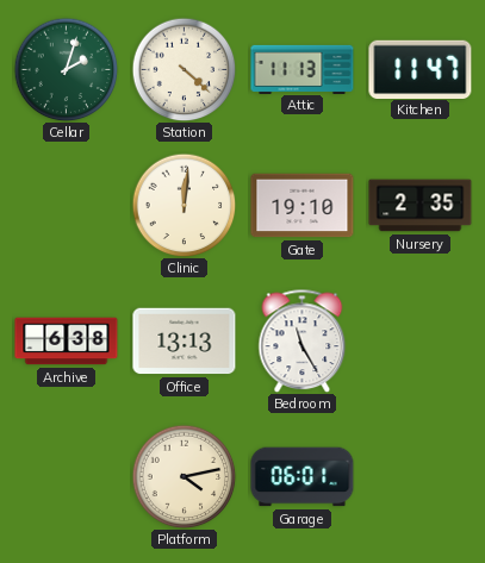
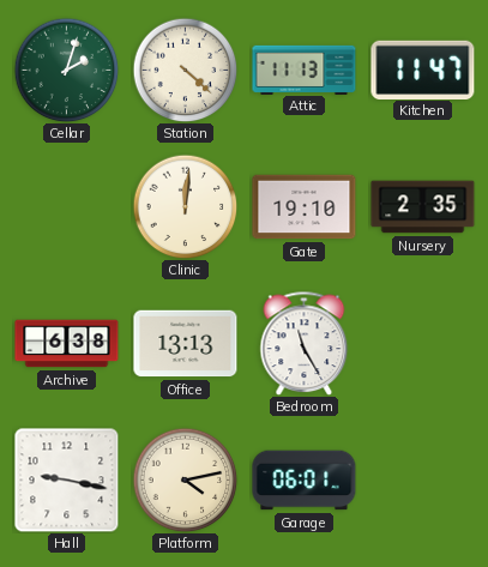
Hall: none -> 9:17 (66, 479)
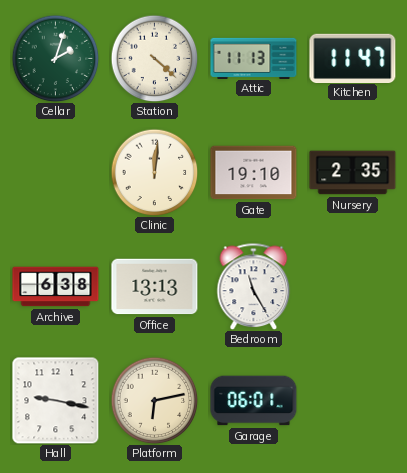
Platform: 4:13 -> 6:13 (154, 400)
